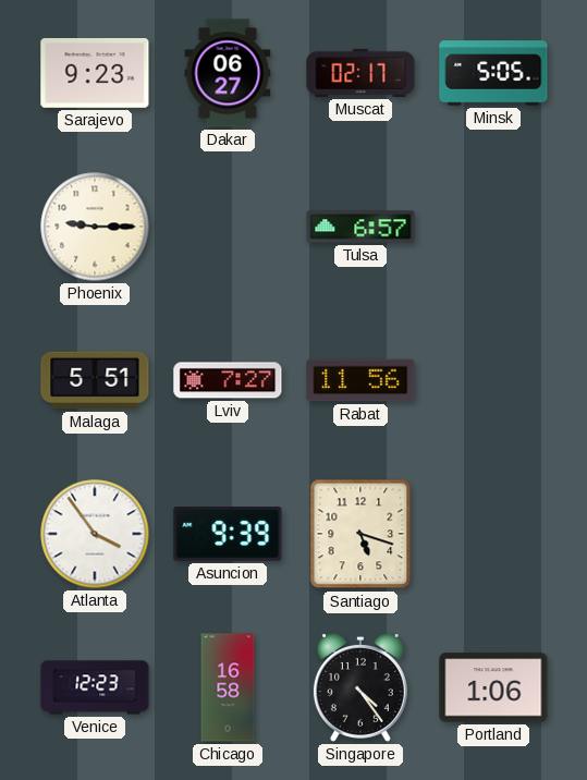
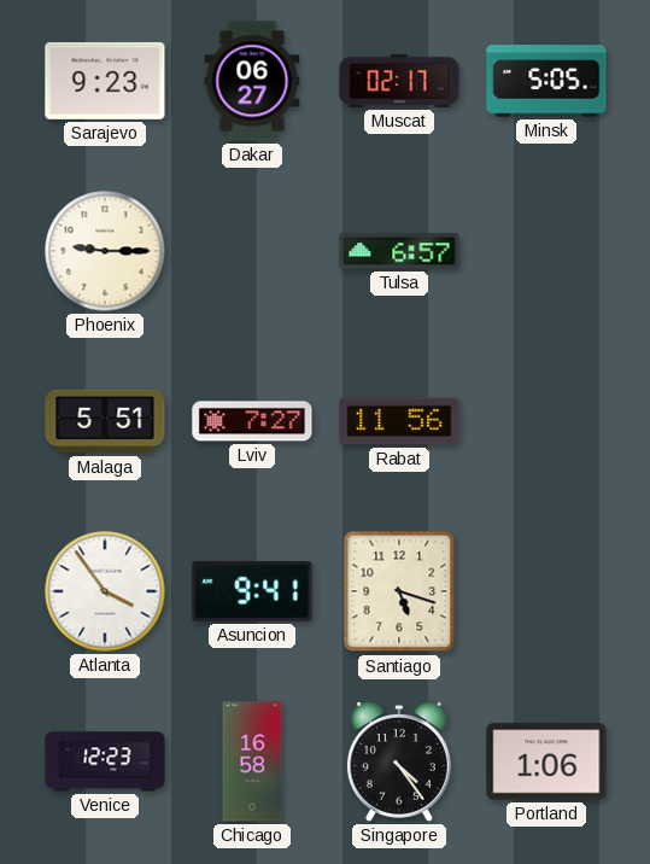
Asuncion: 9:39 -> 9:41 (252, 592)
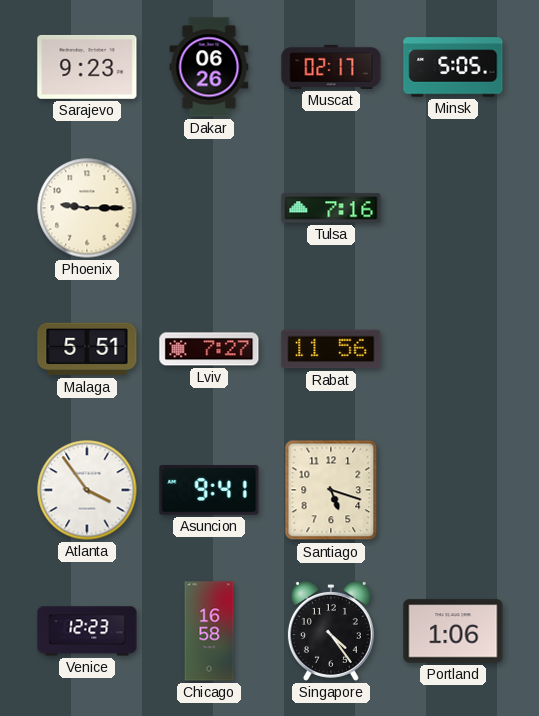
Dakar: 06:27 -> 06:26 (209, 67)
Tulsa: 6:57 -> 7:16 (331, 208)
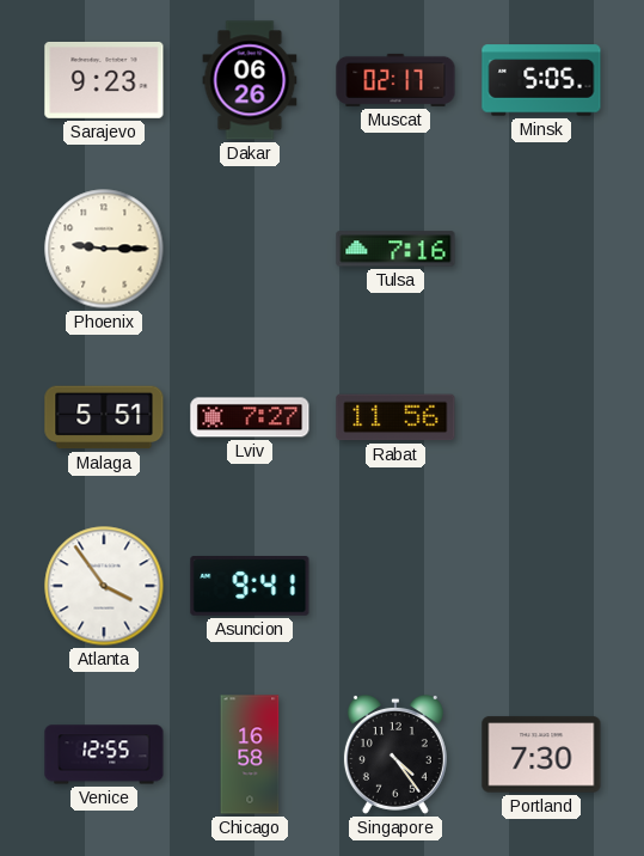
Santiago: 5:18 -> none (331, 490)
Venice: 12:23 -> 12:55 (104, 754)
Portland: 1:06 -> 7:30 (541, 754)
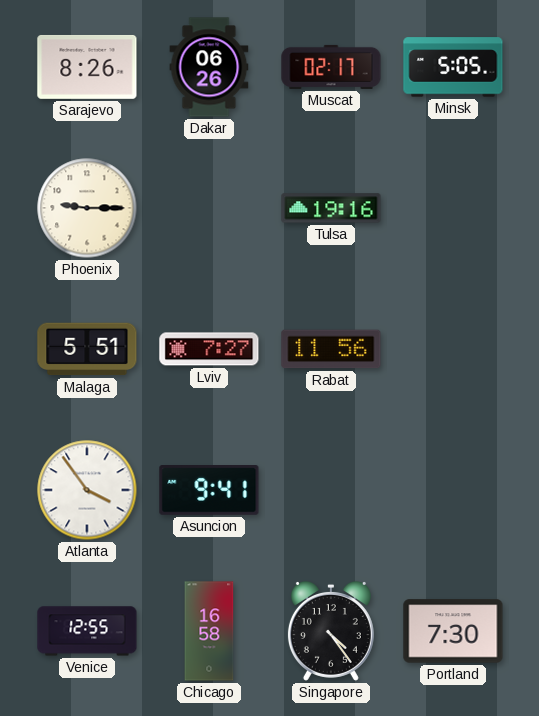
Sarajevo: 9:23 -> 8:26 (87, 67)
Tulsa: 7:16 -> 19:16 (331, 208)
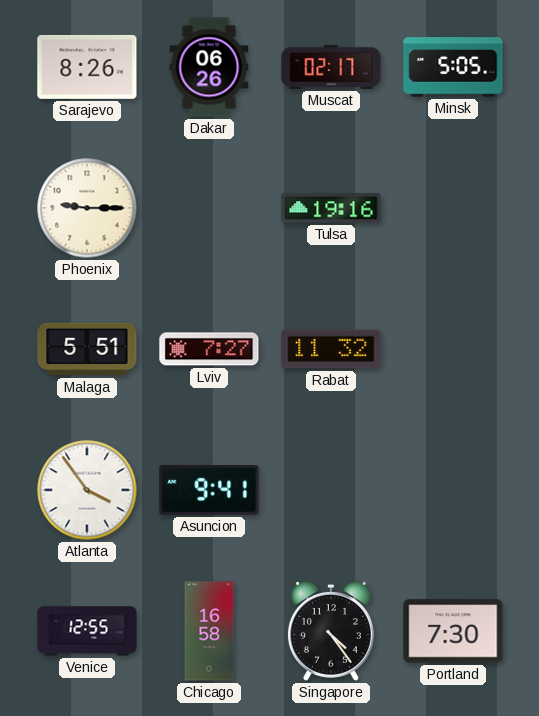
Rabat: 11:56 -> 11:32 (331, 349)
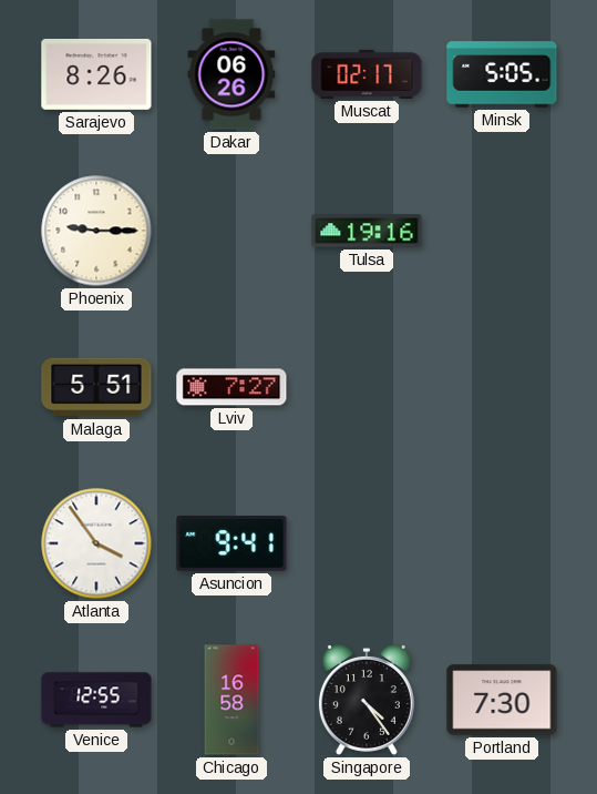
Rabat: 11:32 -> none (331, 349)
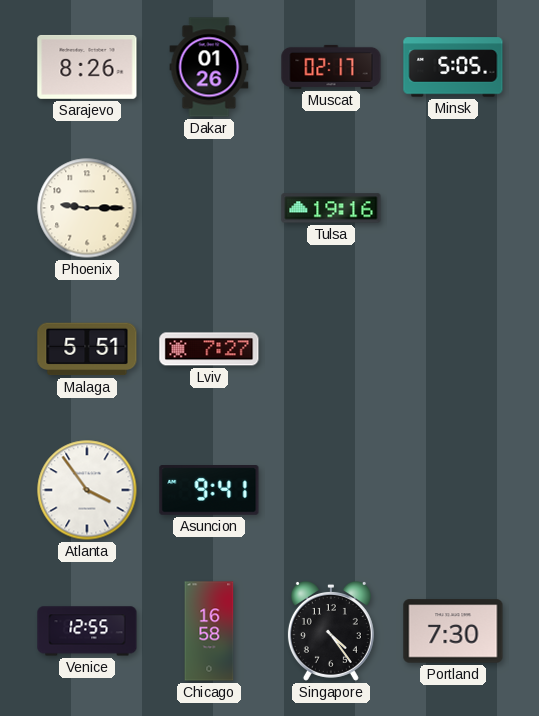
Dakar: 06:26 -> 01:26 (209, 67)
